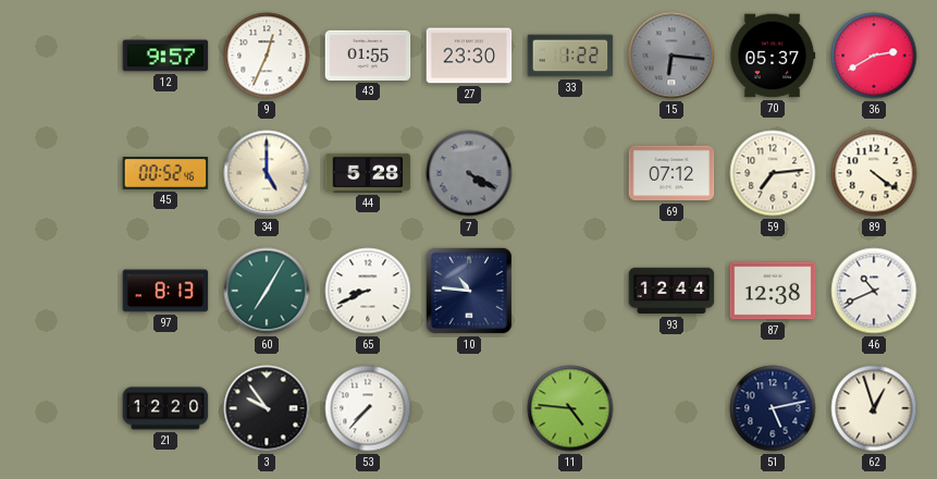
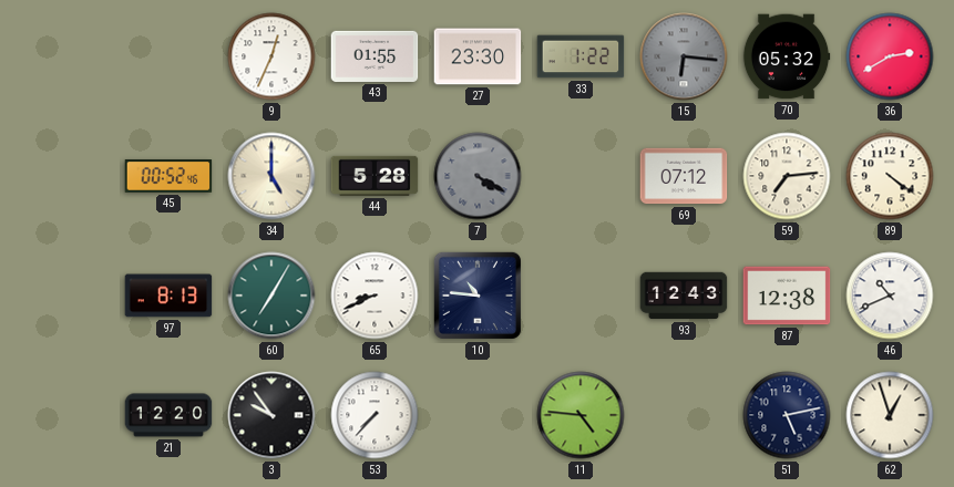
12: 9:57 -> none (165, 56)
70: 05:37 -> 05:32 (787, 56)
93: 12:44 -> 12:43 (684, 296)
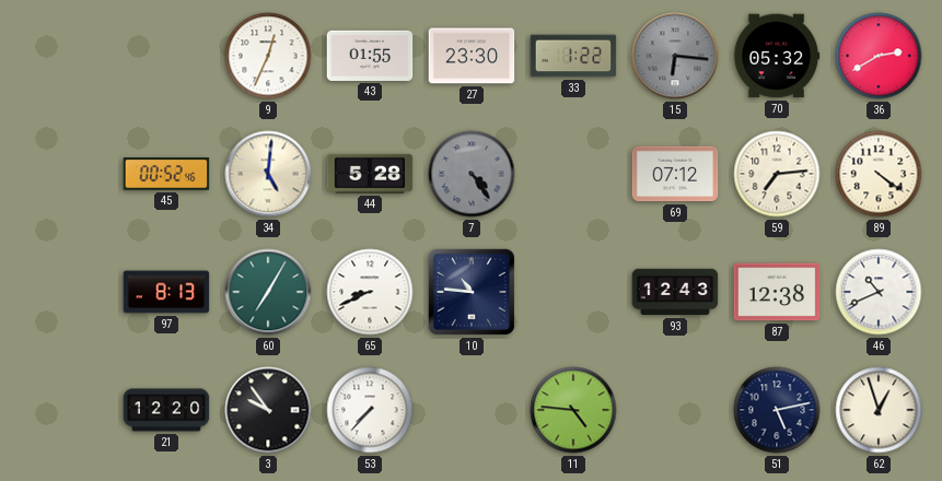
34: 5:00 -> 5:01 (268, 174)
7: 4:20 -> 4:24 (472, 174)
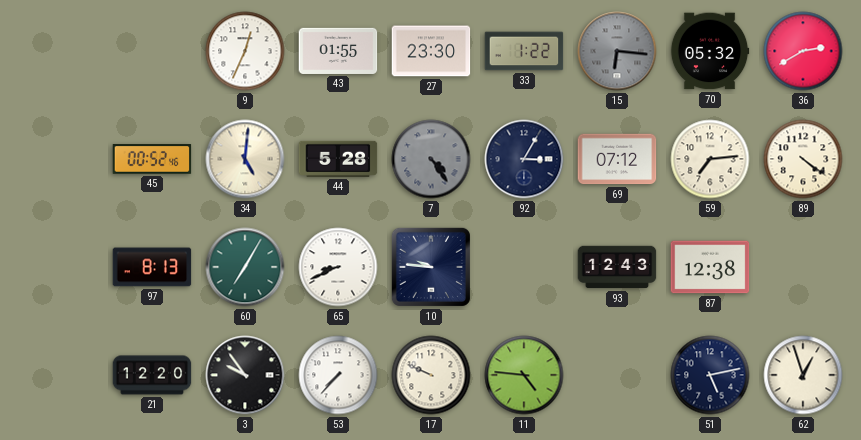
92: none -> 3:05 (524, 159)
10: 10:46 -> 9:46 (431, 267)
46: 10:41 -> none (879, 292)
17: none -> 9:49 (431, 375)
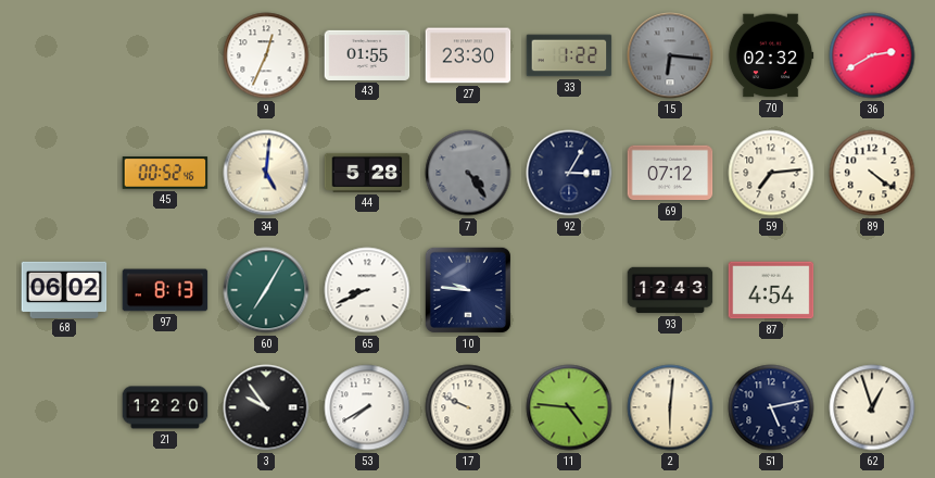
70: 05:32 -> 02:32 (771, 55)
68: none -> 06:02 (64, 289)
87: 12:38 -> 4:54 (771, 290)
53: 7:37 -> 7:40 (367, 407)
2: none -> 6:01 (670, 407)
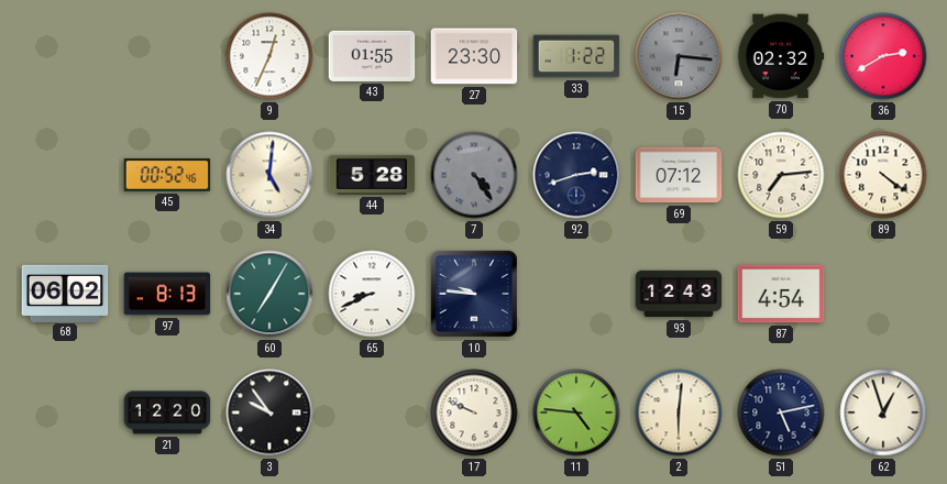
92: 3:05 -> 2:42 (576, 175)
53: 7:40 -> none (367, 407)
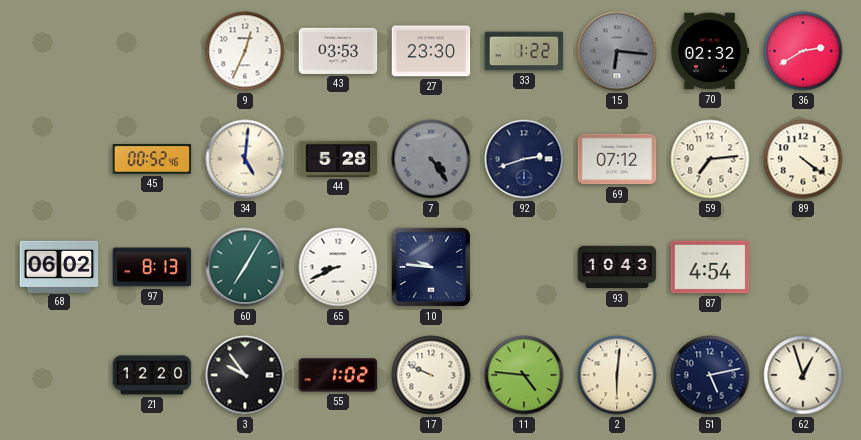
43: 01:55 -> 03:53 (338, 51)
93: 12:43 -> 10:43 (617, 267)
55: none -> 1:02 (338, 375)
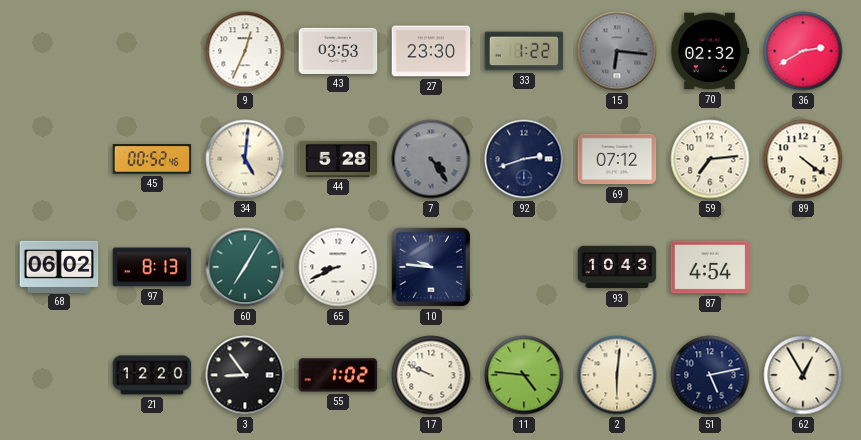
3: 9:54 -> 8:54 (245, 375)
62: 12:57 -> 12:55 (803, 375)
